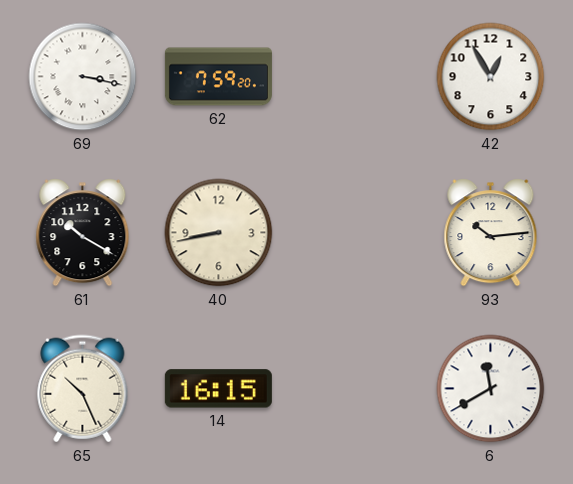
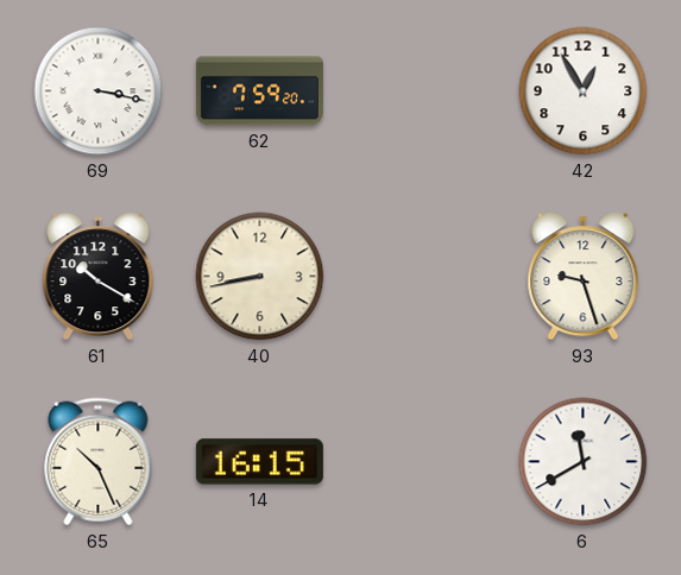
93: 10:14 -> 9:27 (584, 277)
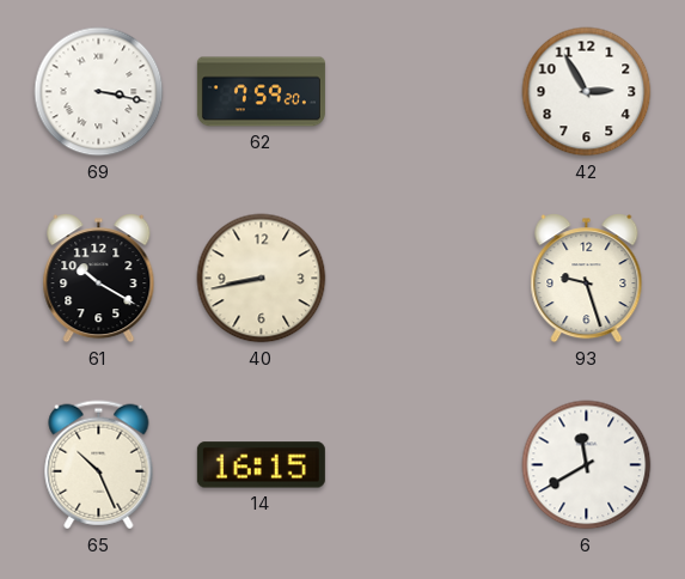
42: 12:55 -> 2:55 (587, 92)
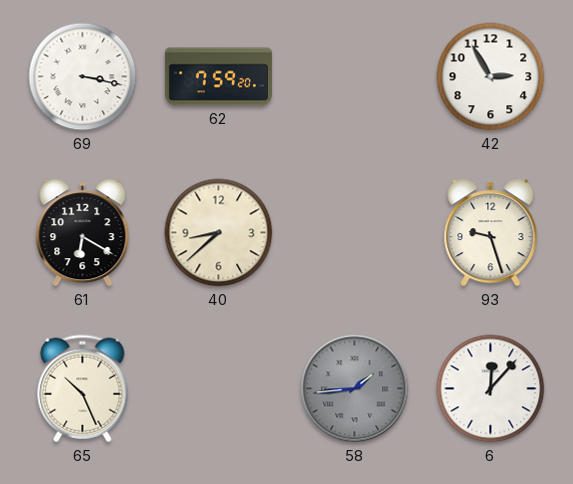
61: 10:20 -> 6:20 (83, 233)
40: 8:43 -> 8:38 (219, 233)
14: 16:15 -> none (261, 465)
58: none -> 1:44 (355, 389)
6: 11:40 -> 12:07 (491, 389)
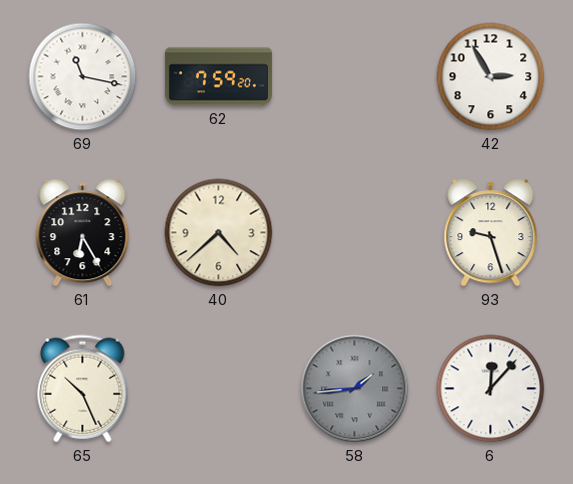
69: 3:17 -> 11:17 (83, 77)
61: 6:20 -> 6:25 (83, 233)
40: 8:38 -> 4:38 (219, 233)
